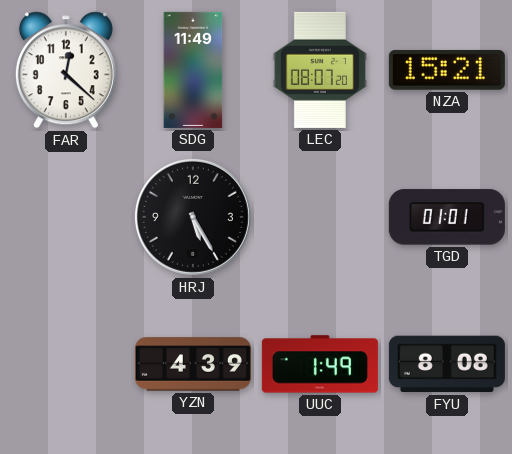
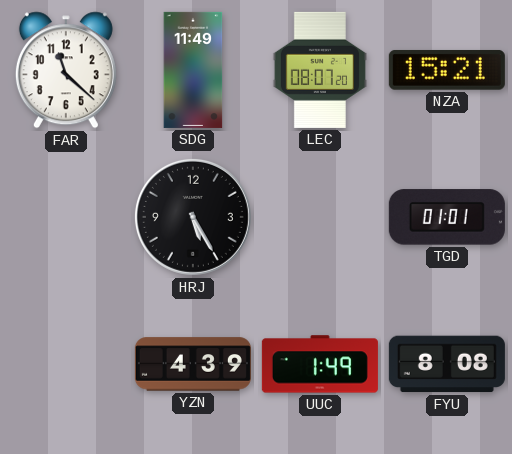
FAR: 12:22 -> 11:22 (66, 70)
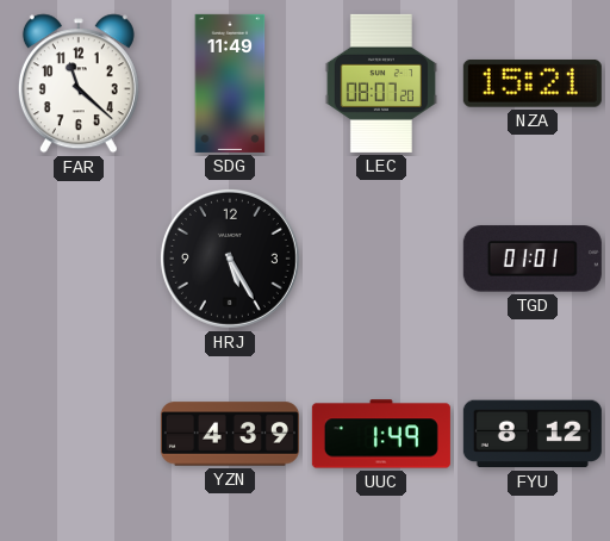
FYU: 8:08 -> 8:12 (533, 434)
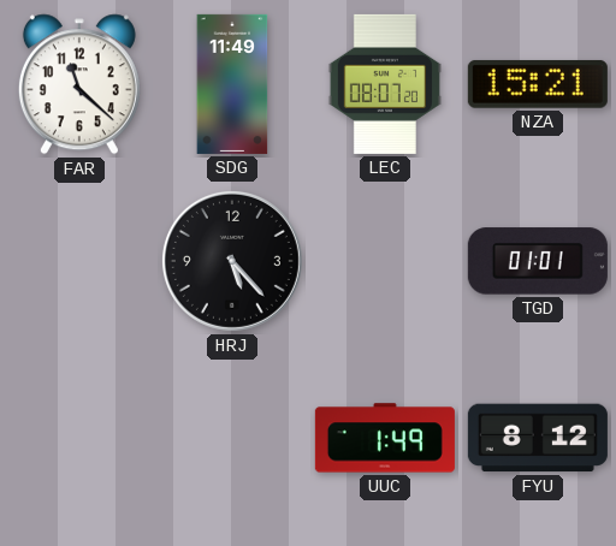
HRJ: 5:25 -> 5:23 (232, 261)
YZN: 4:39 -> none (230, 434)
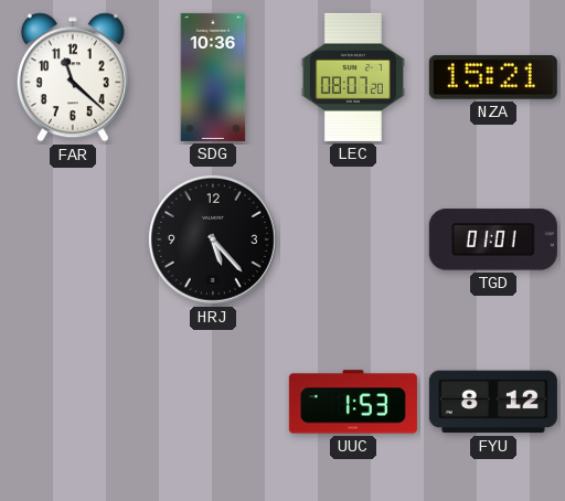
SDG: 11:49 -> 10:36 (213, 77)
UUC: 1:49 -> 1:53 (353, 402)
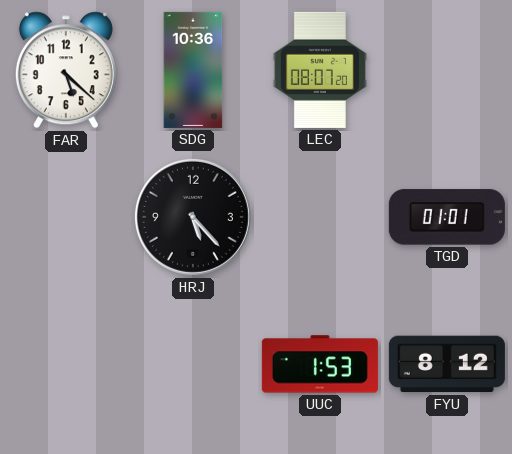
FAR: 11:22 -> 5:22 (66, 70)
NZA: 15:21 -> none (493, 77)
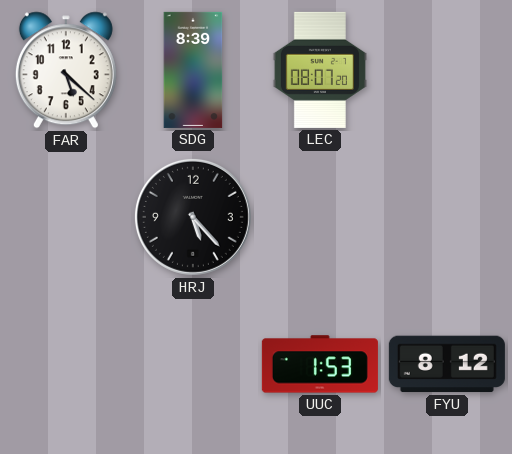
SDG: 10:36 -> 8:39 (193, 70)
TGD: 01:01 -> none (447, 217)
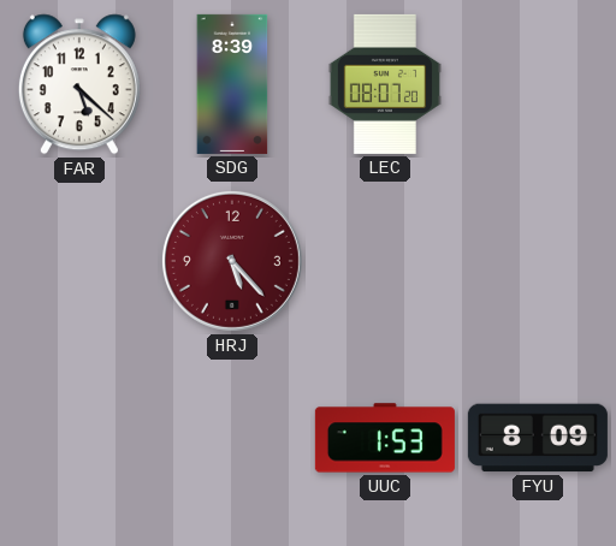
HRJ dial: black -> burgundy (232, 261)
FYU: 8:12 -> 8:09 (538, 438)
